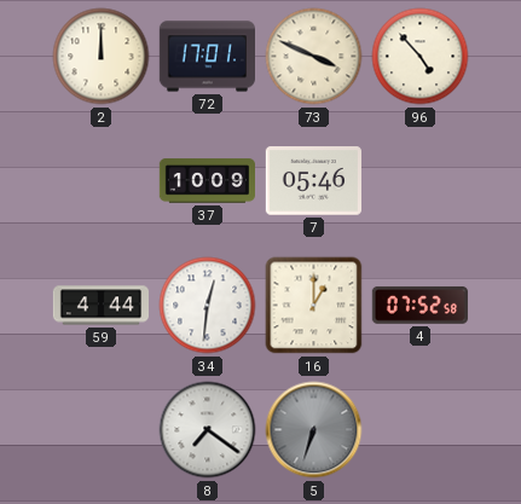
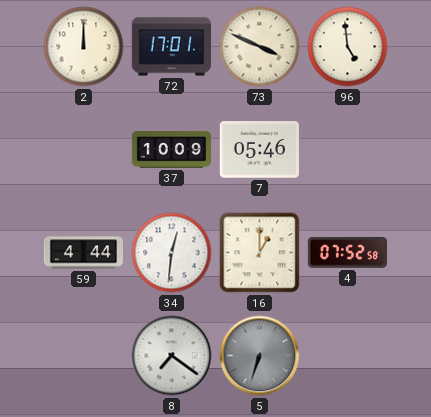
96: 4:53 -> 4:59 (348, 47)
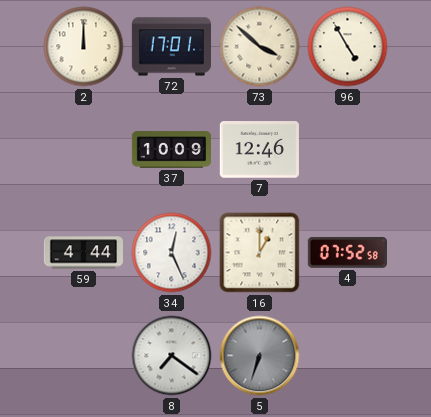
73: 3:49 -> 3:52 (260, 47)
96: 4:59 -> 4:55 (348, 47)
7: 05:46 -> 12:46 (259, 150)
34: 12:31 -> 12:26 (172, 253)
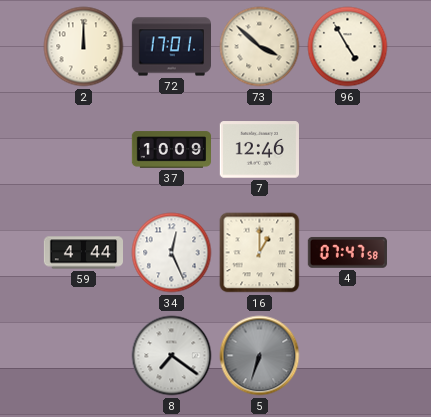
4: 07:52 -> 07:47 (347, 252)
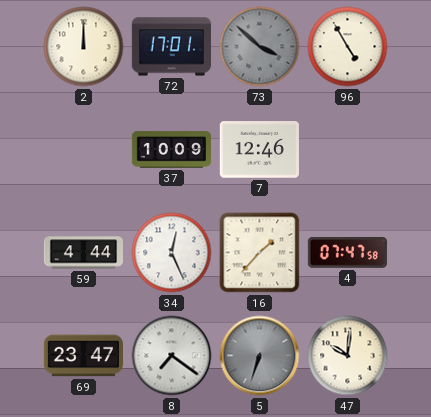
73 dial: cream -> grey (260, 47)
16: 1:00 -> 1:37 (260, 253)
69: none -> 23:47 (83, 356)
47: none -> 10:01 (348, 356)
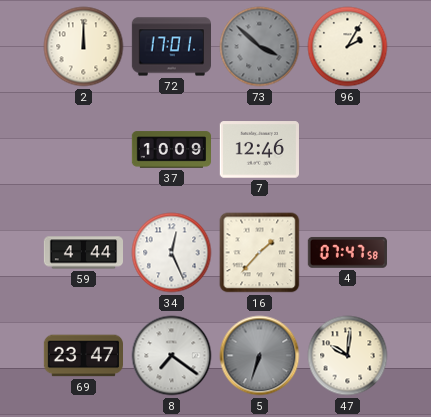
96: 4:55 -> 2:05 (348, 47)
